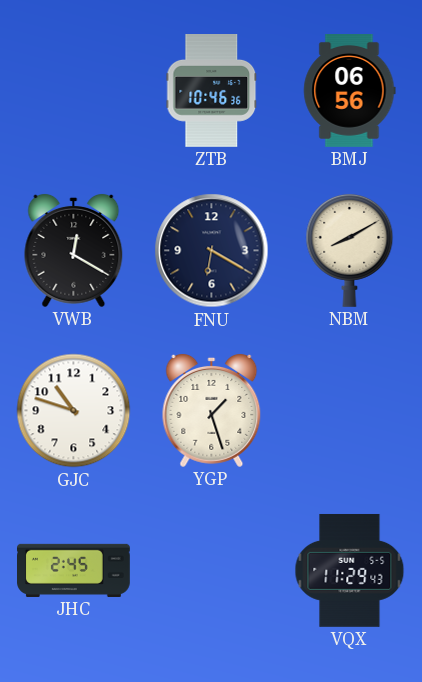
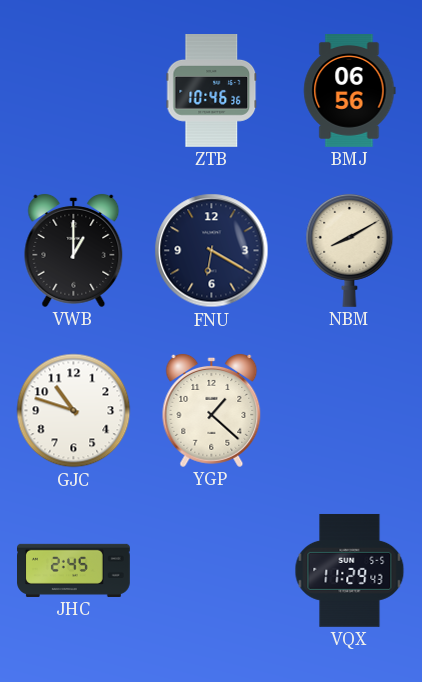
VWB: 12:20 -> 1:00 (74, 250)
YGP: 1:27 -> 1:22 (212, 410)
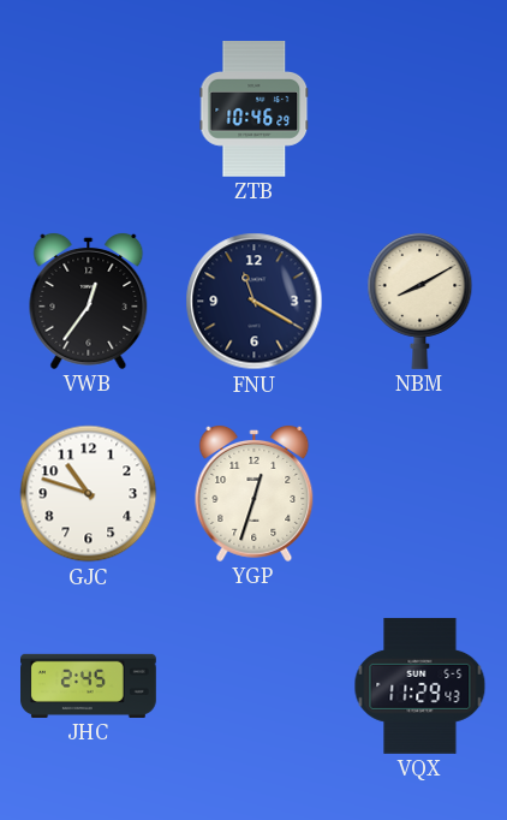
ZTB: 10:46:36 -> 10:46:29 (255, 109)
BMJ: 06:56 -> none (350, 91)
VWB: 1:00 -> 12:36 (89, 301)
FNU: 6:20 -> 11:20 (255, 302)
YGP: 1:22 -> 12:33 (255, 493)
